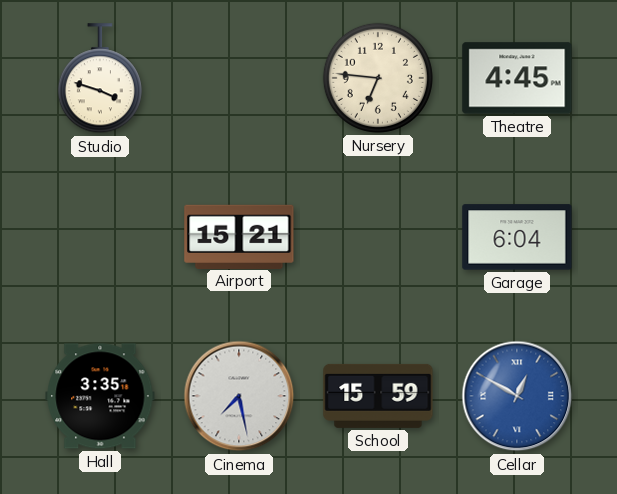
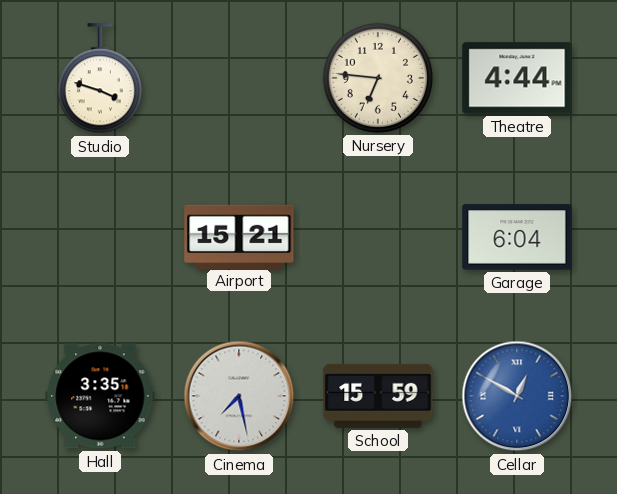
Theatre: 4:45 -> 4:44 (517, 78)
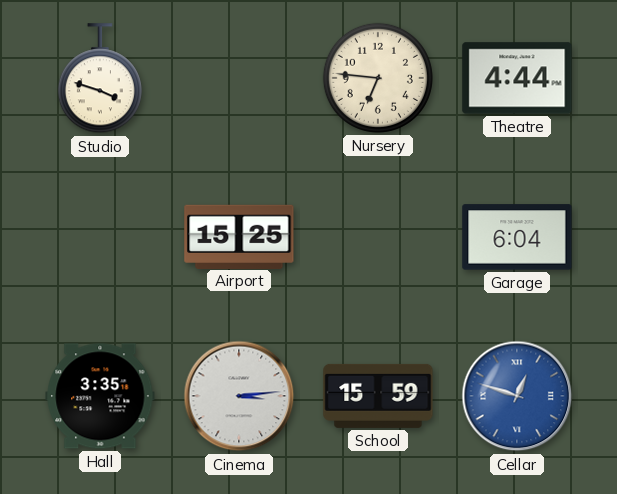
Airport: 15:21 -> 15:25 (239, 236)
Cinema: 7:28 -> 3:14 (239, 396)
Cellar: 12:50 -> 12:48 (517, 396)
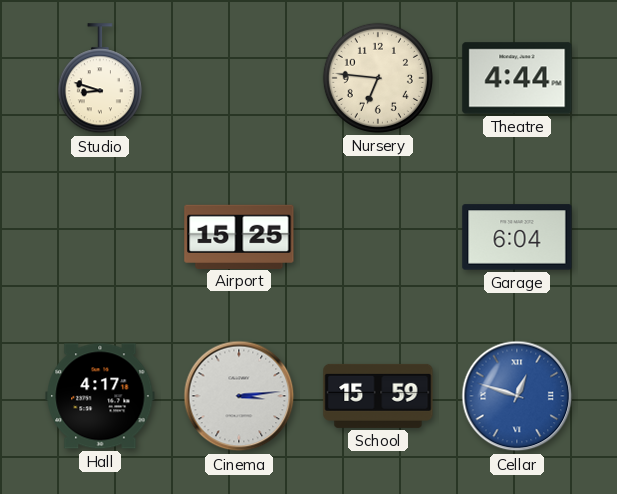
Studio: 3:48 -> 8:48 (100, 79)
Hall: 3:35 -> 4:17 (100, 396)
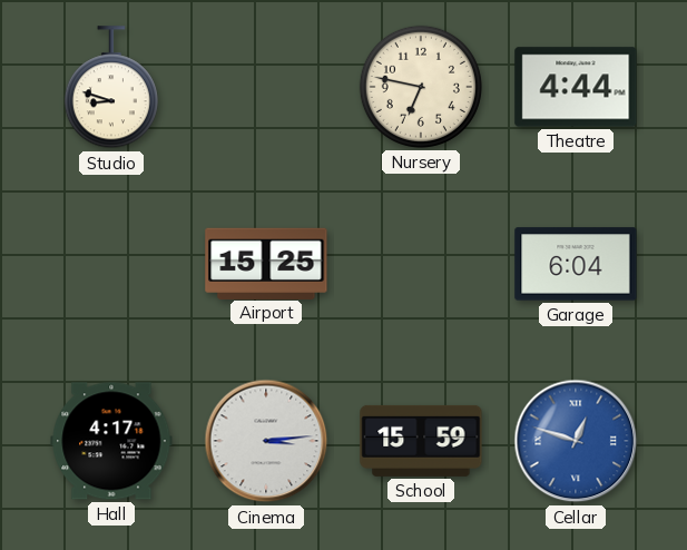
Nursery: 6:46 -> 6:47 (421, 87)
